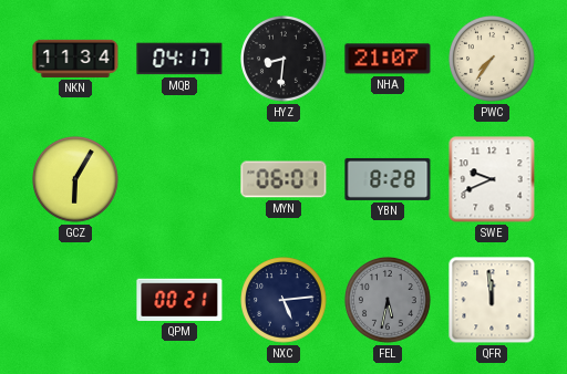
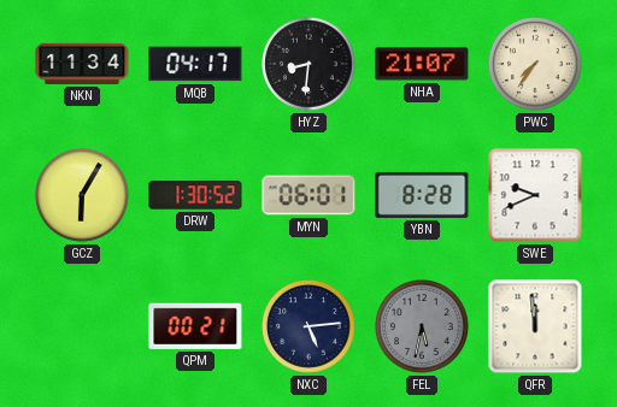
DRW: none -> 1:30 (195, 195)
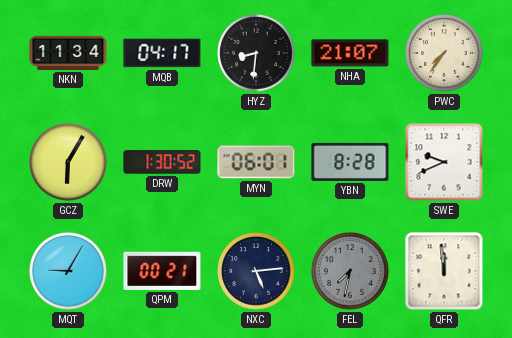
MQT: none -> 9:05 (69, 272)
FEL: 5:32 -> 7:32 (351, 272)
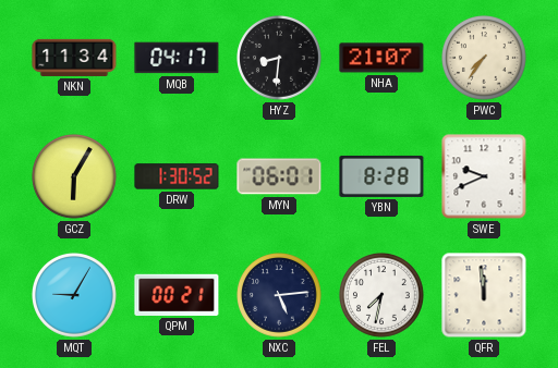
FEL dial: grey -> white (383, 296)
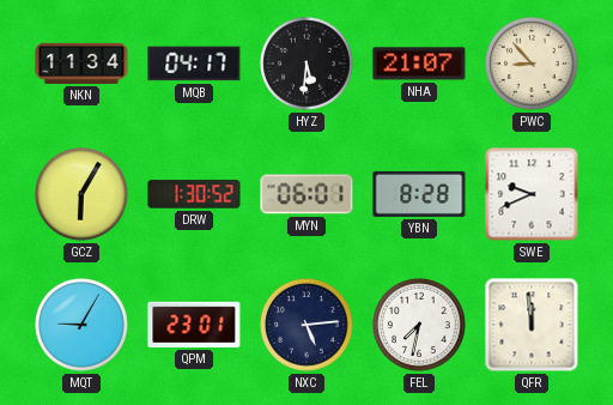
HYZ: 8:31 -> 5:31 (308, 65)
PWC: 7:36 -> 8:53 (533, 65)
QPM: 00:21 -> 23:01 (194, 325)
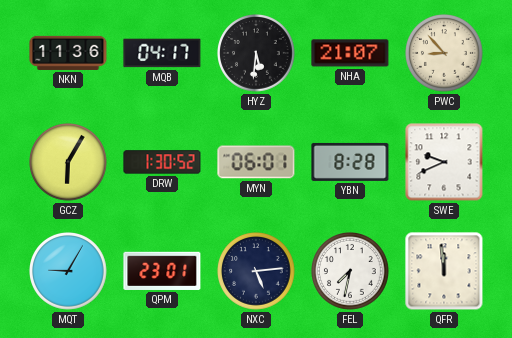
NKN: 11:34 -> 11:36 (68, 53)
